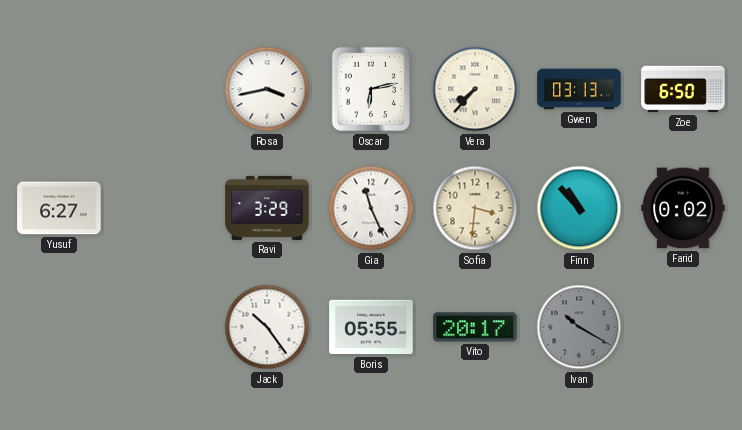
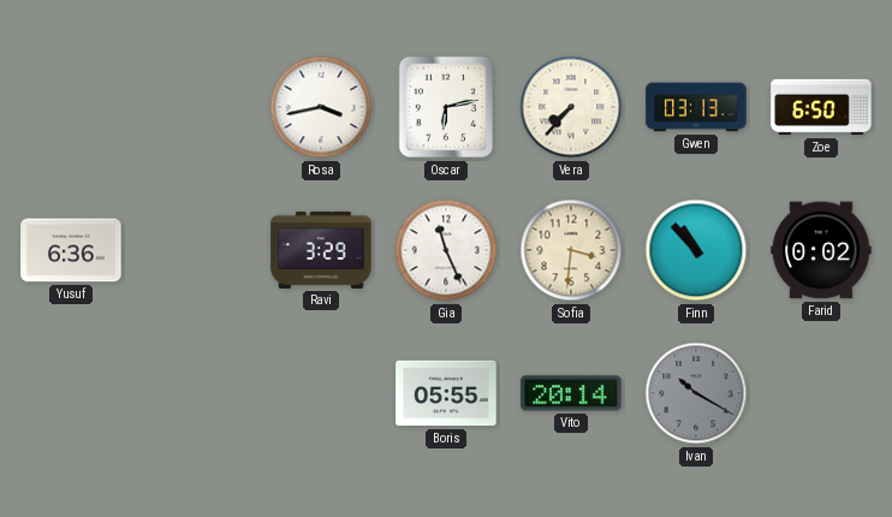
Yusuf: 6:27 -> 6:36 (71, 250)
Jack: 10:24 -> none (267, 327)
Vito: 20:17 -> 20:14 (571, 393)
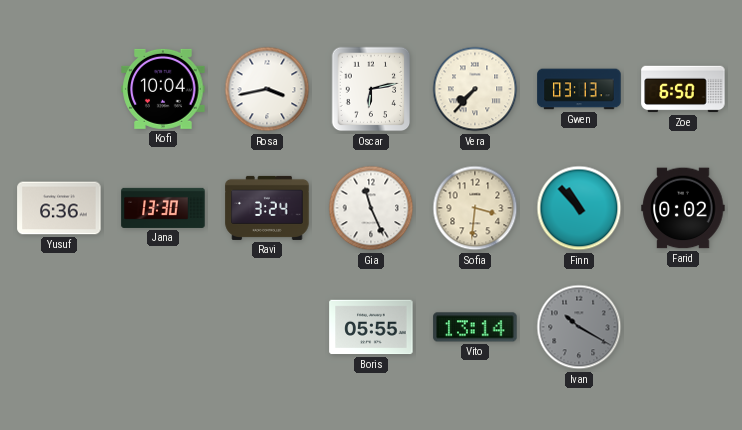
Kofi: none -> 10:04 (163, 89)
Jana: none -> 13:30 (163, 208)
Ravi: 3:29 -> 3:24 (267, 208)
Vito: 20:14 -> 13:14 (475, 327)
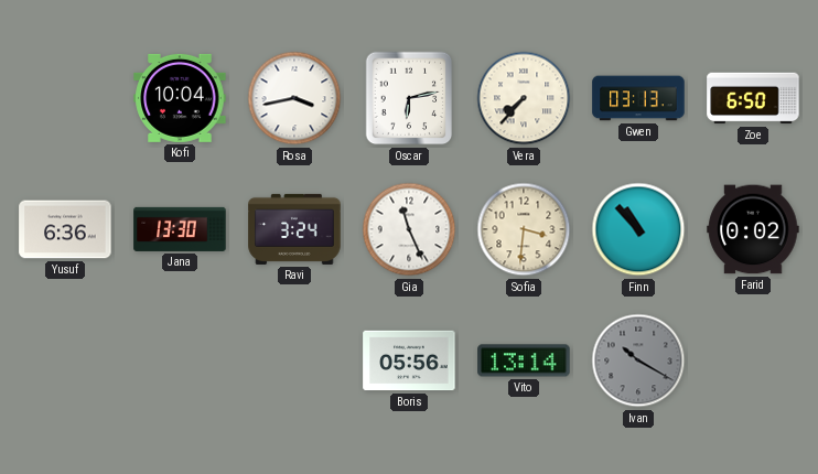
Boris: 05:55 -> 05:56 (409, 360)
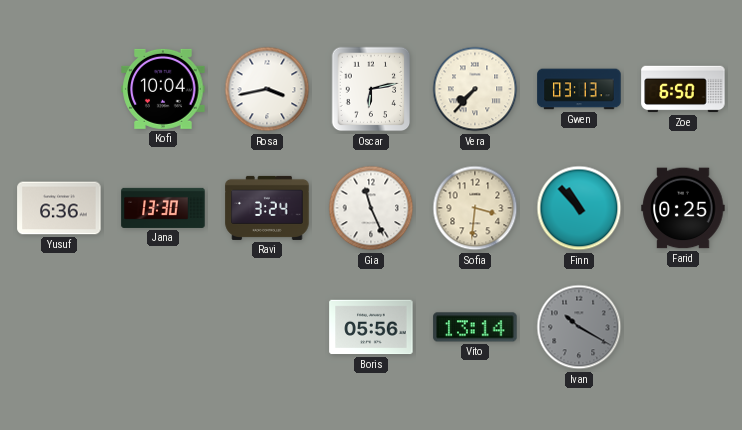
Farid: 0:02 -> 0:25 (683, 208)
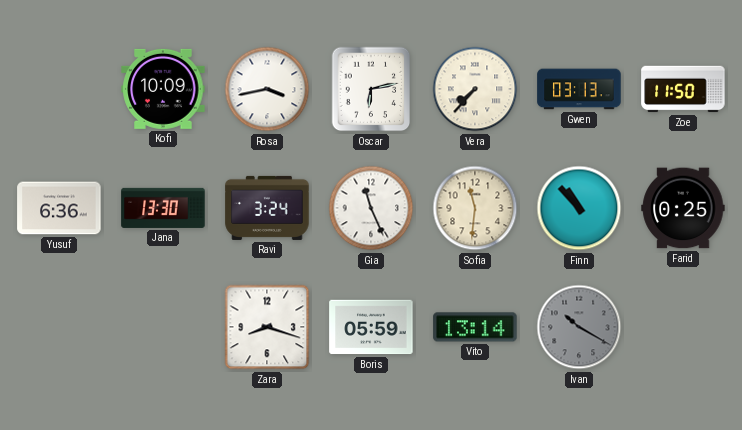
Kofi: 10:04 -> 10:09 (163, 89)
Zoe: 6:50 -> 11:50 (683, 89)
Sofia: 3:31 -> 11:31 (475, 208)
Zara: none -> 8:18 (267, 327)
Boris: 05:56 -> 05:59 (371, 327)
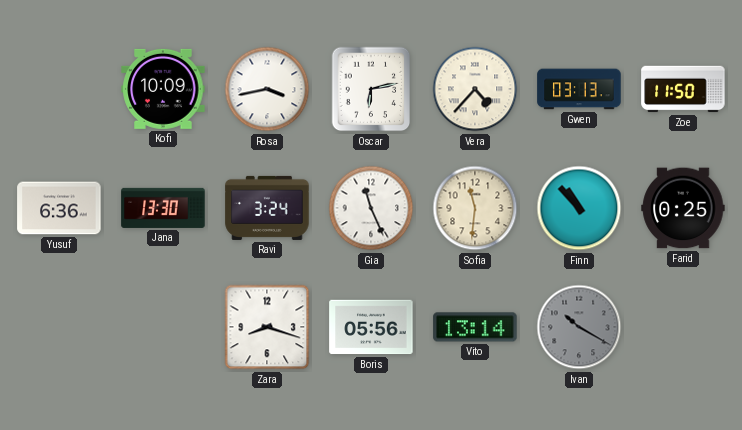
Vera: 7:37 -> 4:37 (475, 89)
Boris: 05:59 -> 05:56 (371, 327)
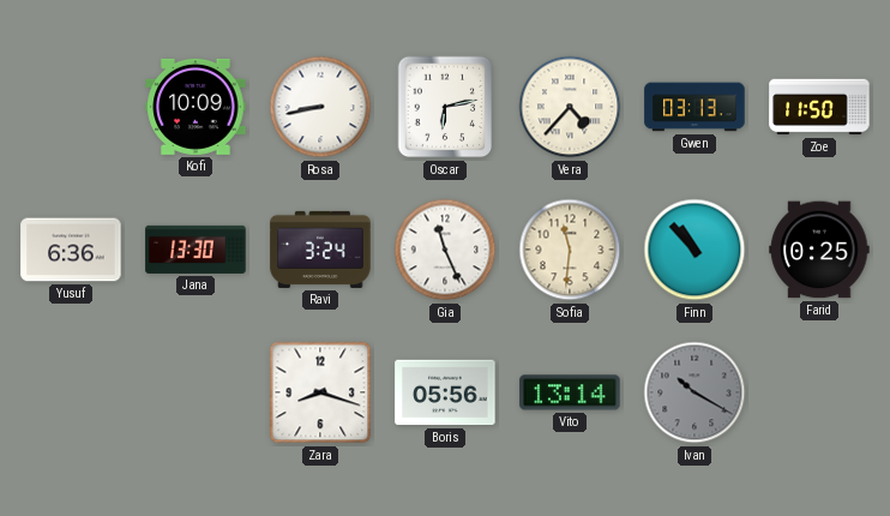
Rosa: 3:43 -> 8:43 (320, 107)
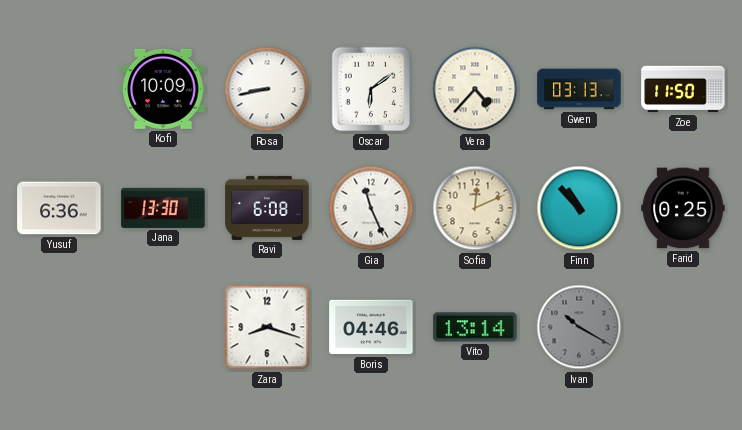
Oscar: 6:13 -> 6:09 (371, 89)
Ravi: 3:24 -> 6:08 (267, 208)
Sofia: 11:31 -> 12:11 (475, 208)
Boris: 05:56 -> 04:46 (371, 327)
